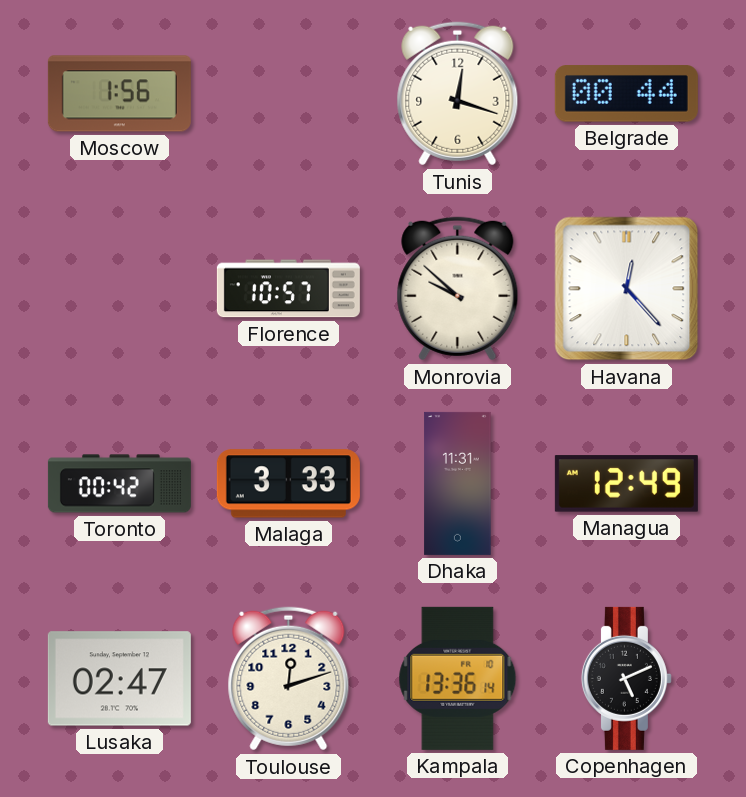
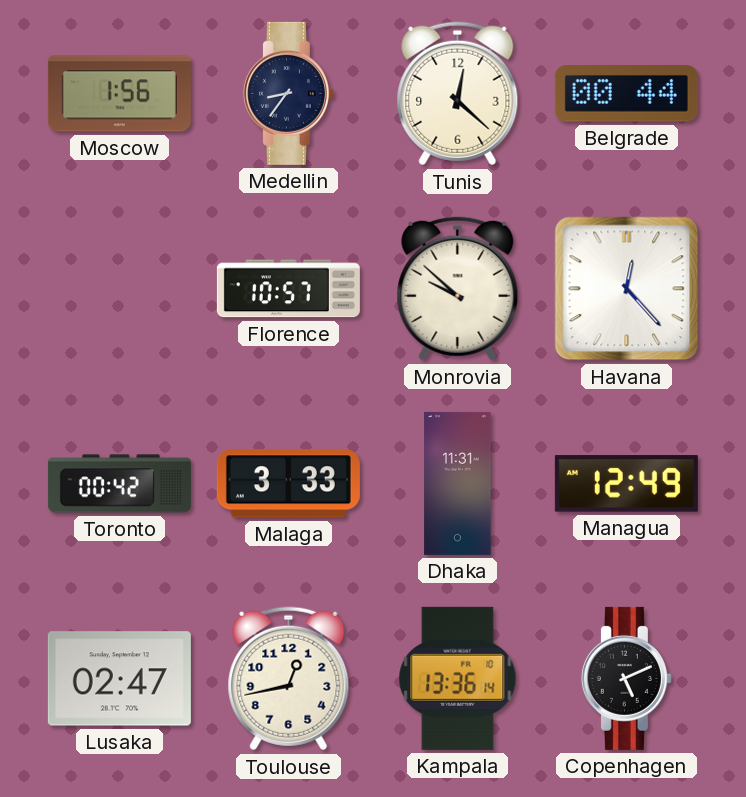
Medellin: none -> 8:36 (288, 93)
Tunis: 12:18 -> 12:22 (458, 94)
Toulouse: 12:12 -> 12:43 (289, 679)
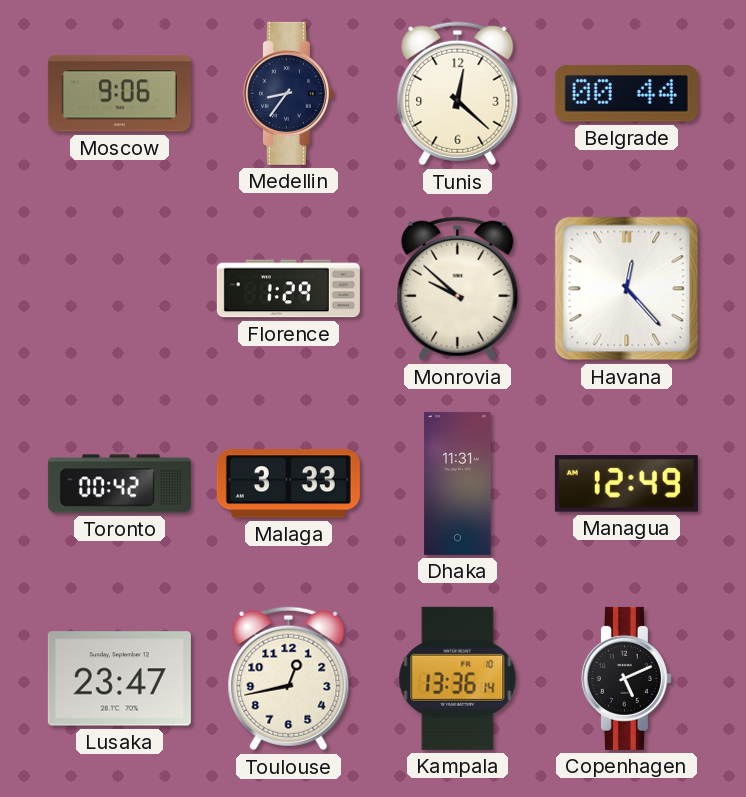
Moscow: 1:56 -> 9:06 (119, 94)
Florence: 10:57 -> 1:29 (288, 289)
Lusaka: 02:47 -> 23:47 (119, 679)
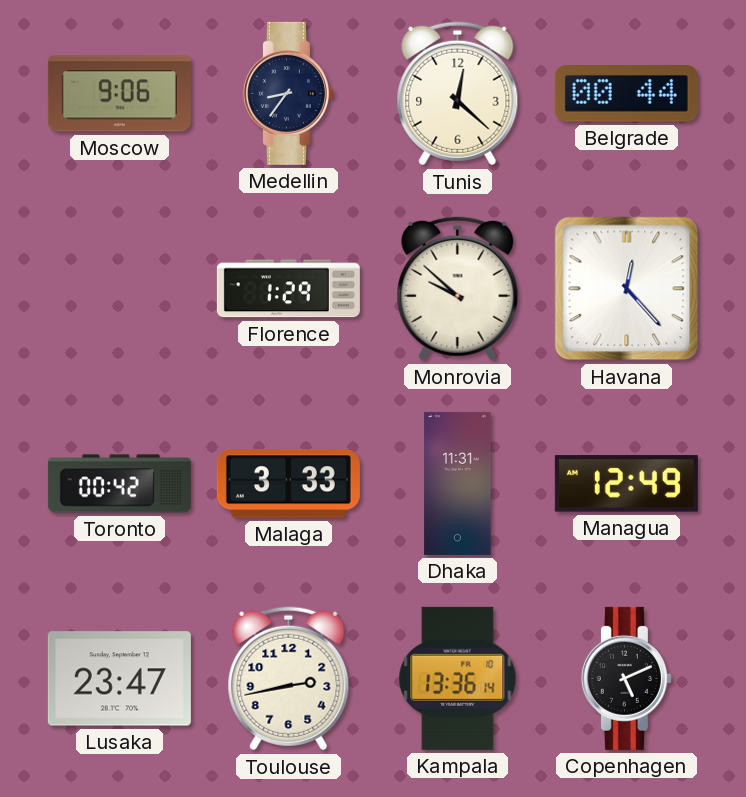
Toulouse: 12:43 -> 2:43 (289, 679)
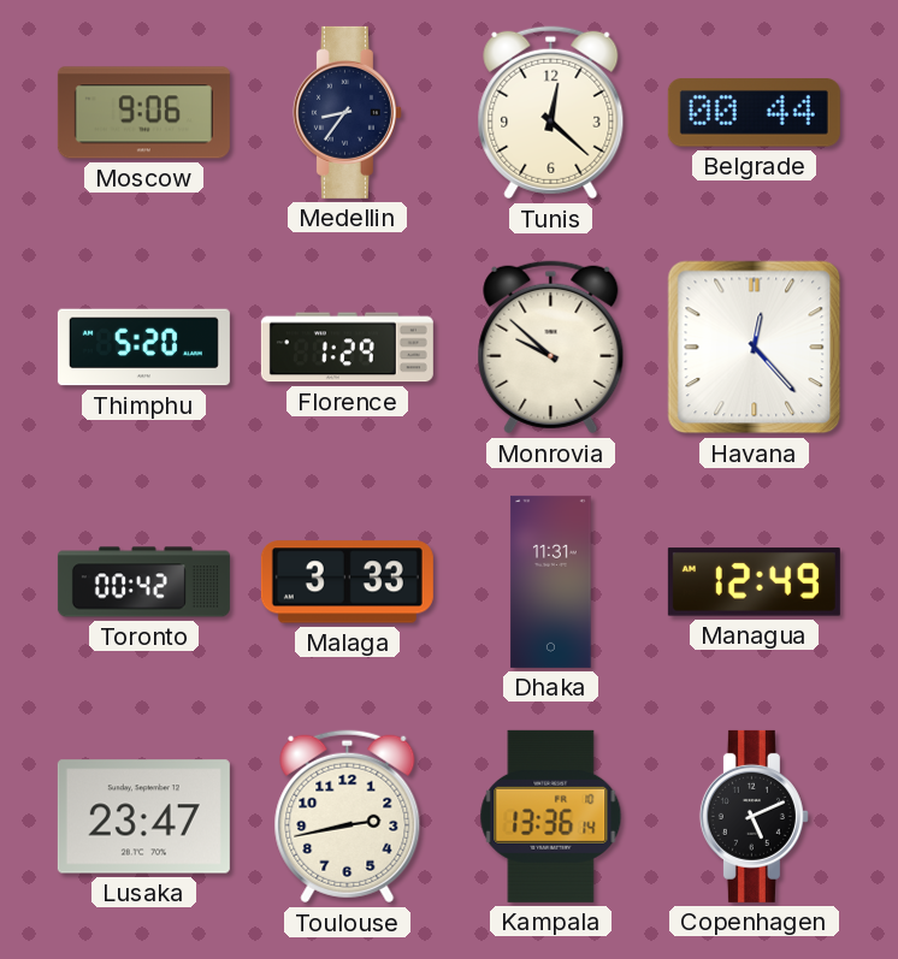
Thimphu: none -> 5:20 (143, 348)
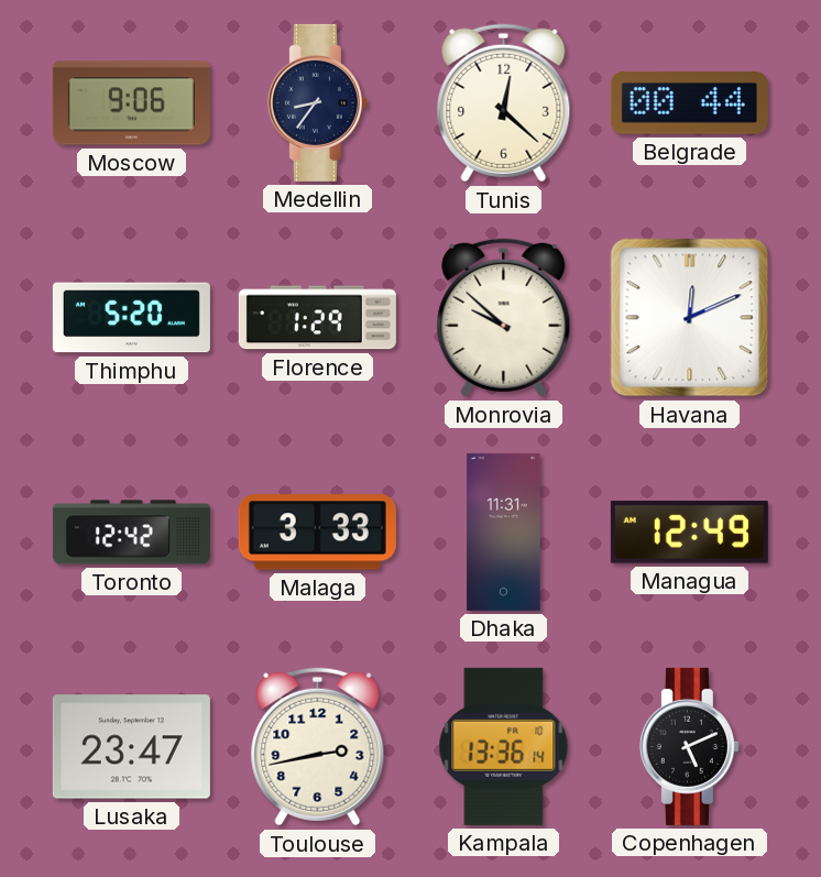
Havana: 12:23 -> 12:11 (690, 318)
Toronto: 00:42 -> 12:42 (131, 533)
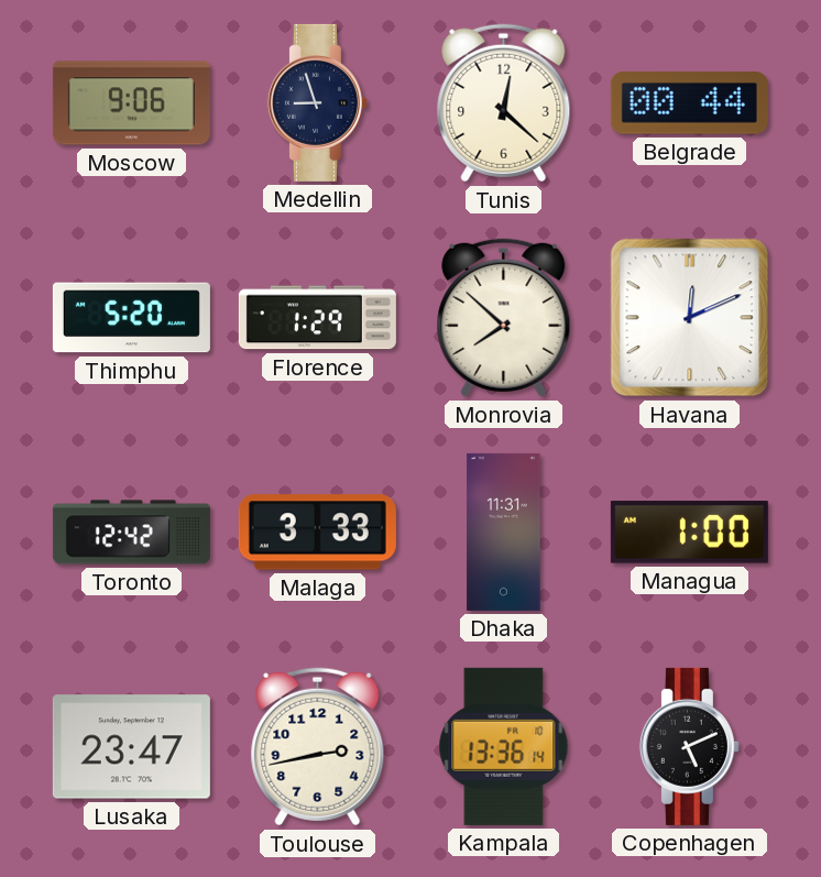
Medellin: 8:36 -> 8:57 (317, 102)
Monrovia: 9:52 -> 7:52 (504, 318)
Managua: 12:49 -> 1:00 (689, 533)
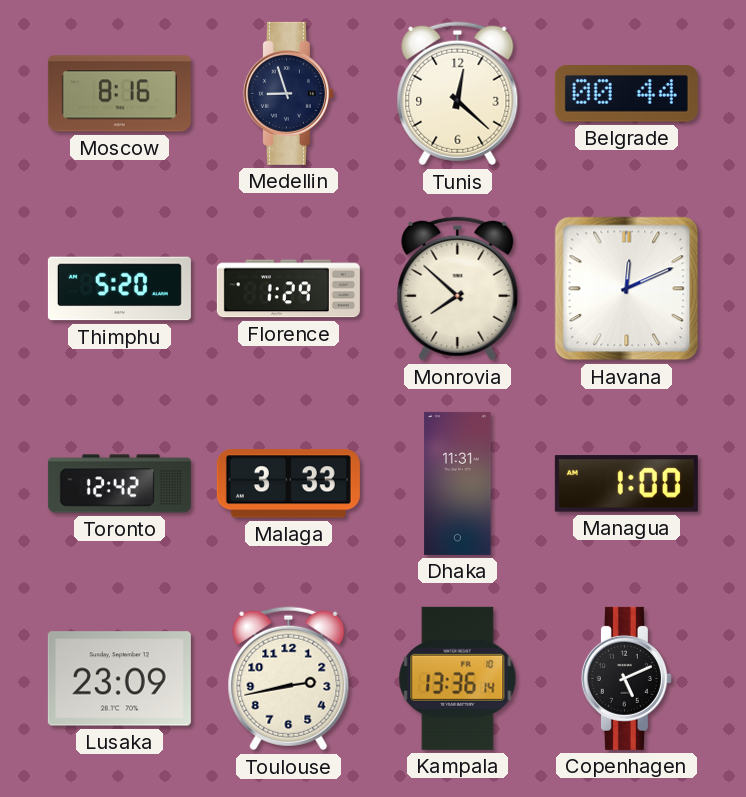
Moscow: 9:06 -> 8:16 (119, 94)
Lusaka: 23:47 -> 23:09 (119, 679)
